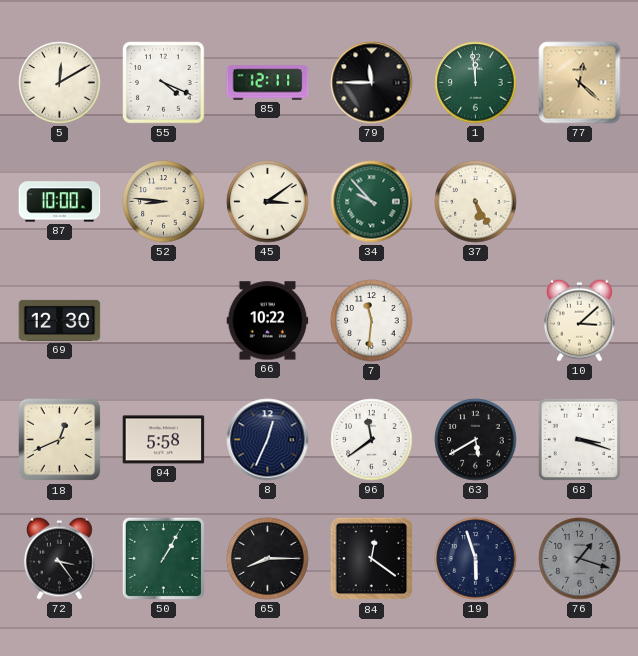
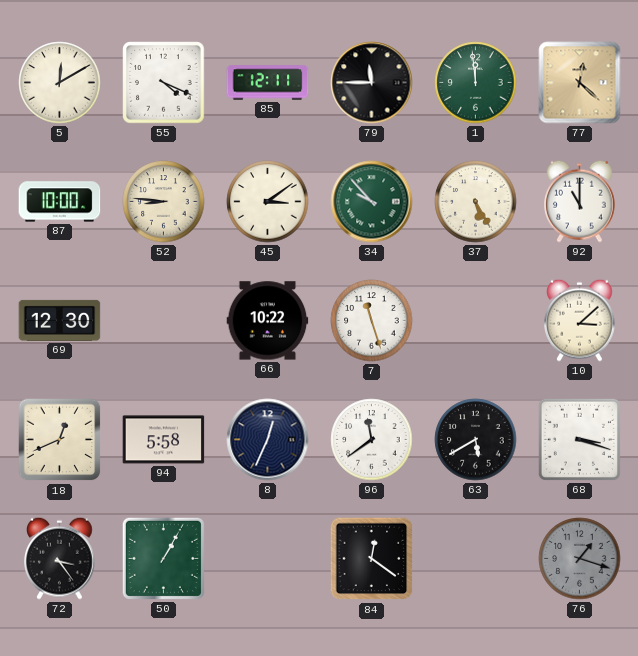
92: none -> 11:00 (580, 201)
7: 11:31 -> 11:27 (372, 321)
65: 8:15 -> none (268, 559)
19: 5:57 -> none (476, 559)
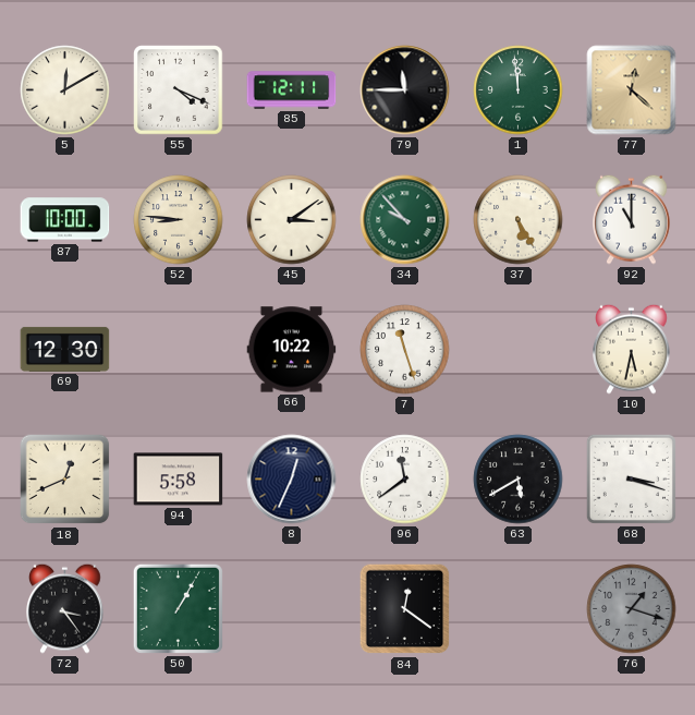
10: 3:08 -> 5:32 (632, 349)
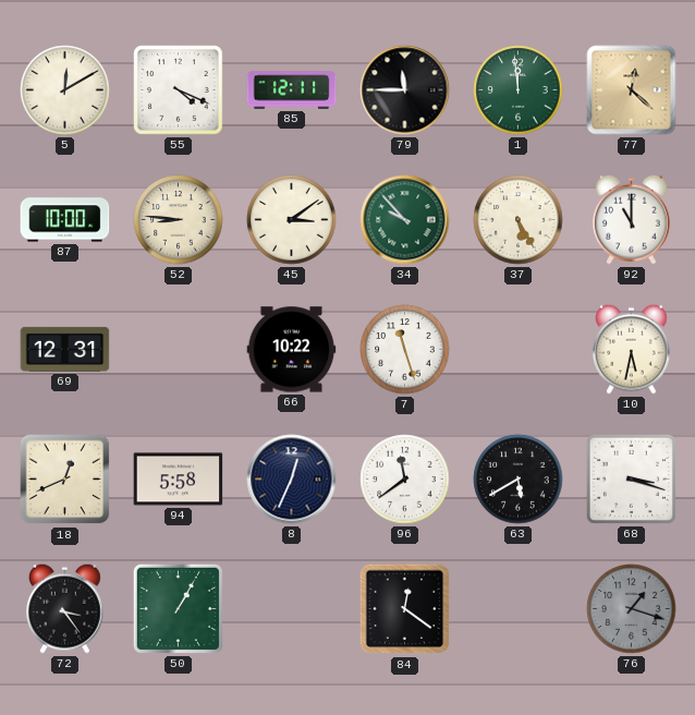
69: 12:30 -> 12:31 (65, 349)
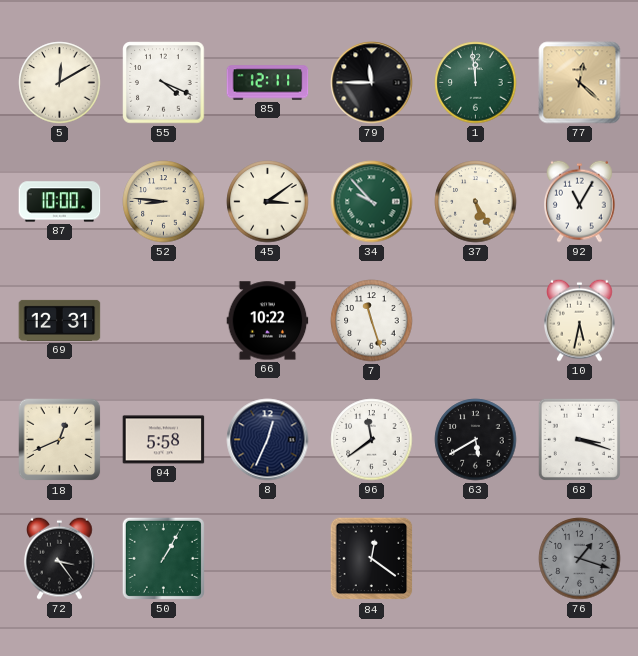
92: 11:00 -> 11:05 (580, 201)
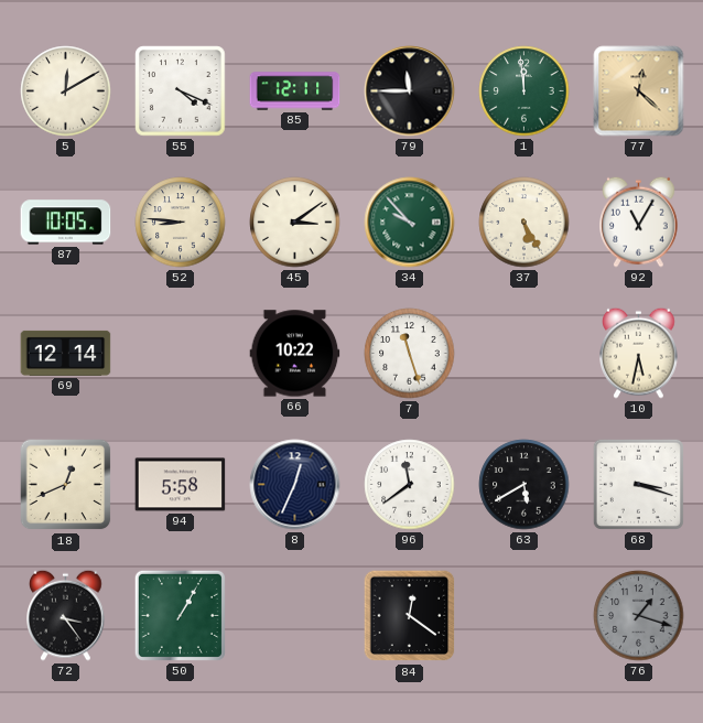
87: 10:00 -> 10:05 (66, 223)
69: 12:31 -> 12:14 (66, 353)
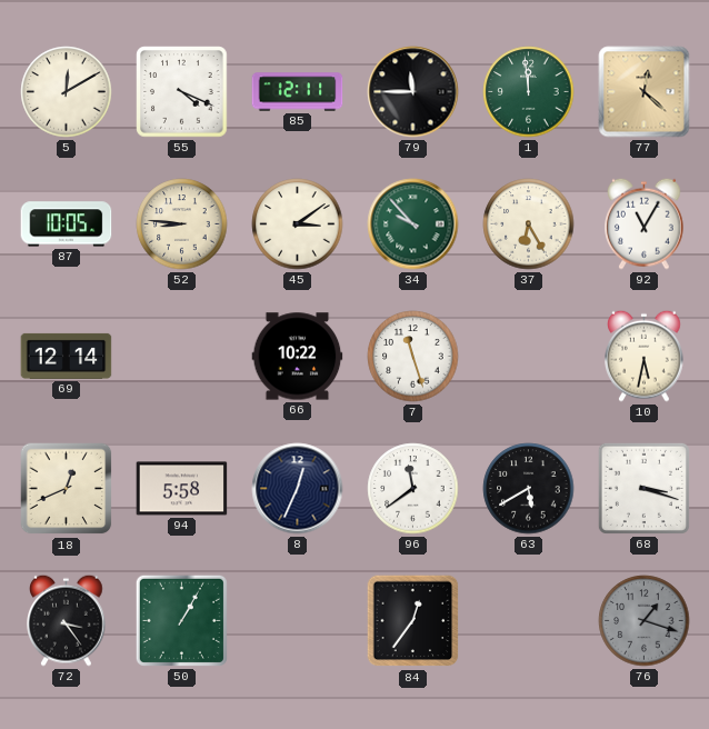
37: 5:25 -> 6:25 (529, 224)
84: 12:21 -> 12:36 (413, 621)
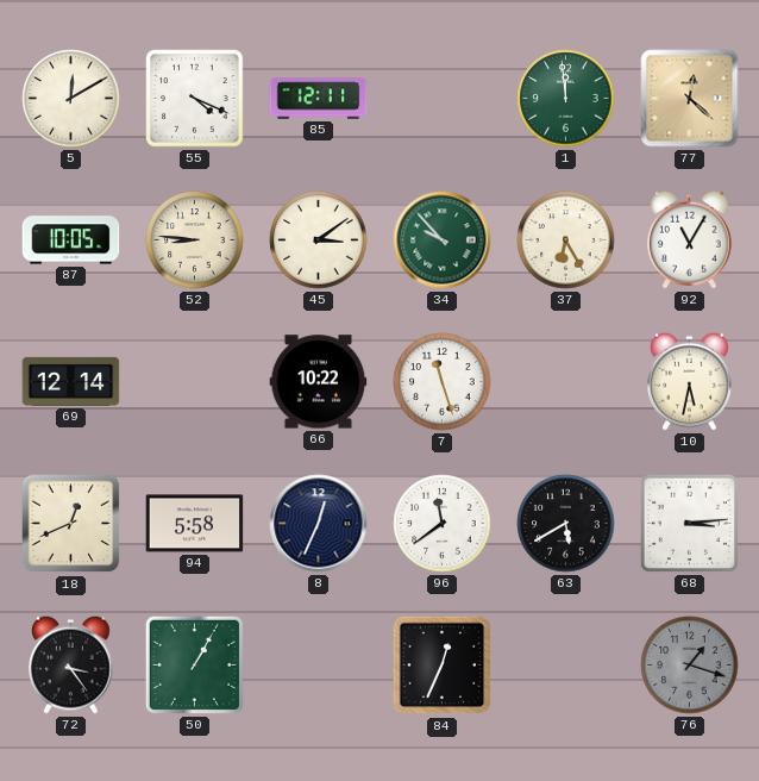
79: 11:45 -> none (413, 92)
68: 3:18 -> 3:14 (689, 523)
84: 12:36 -> 12:34 (443, 666)
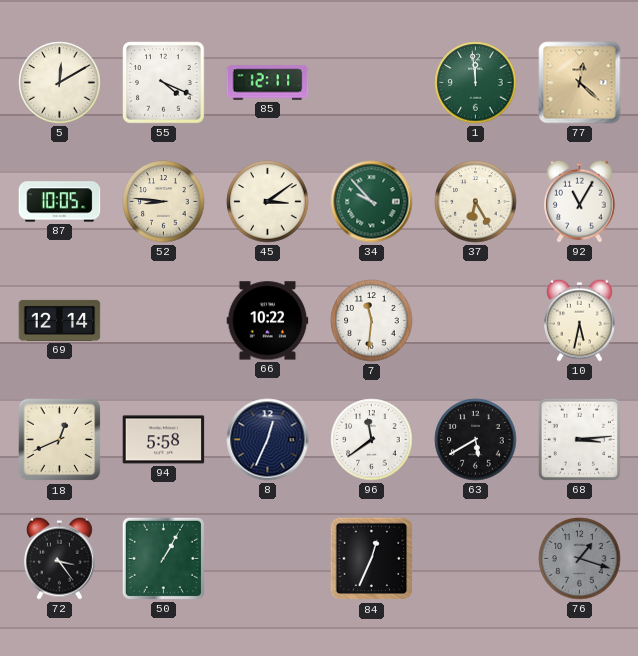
7: 11:27 -> 11:31 (372, 321)
